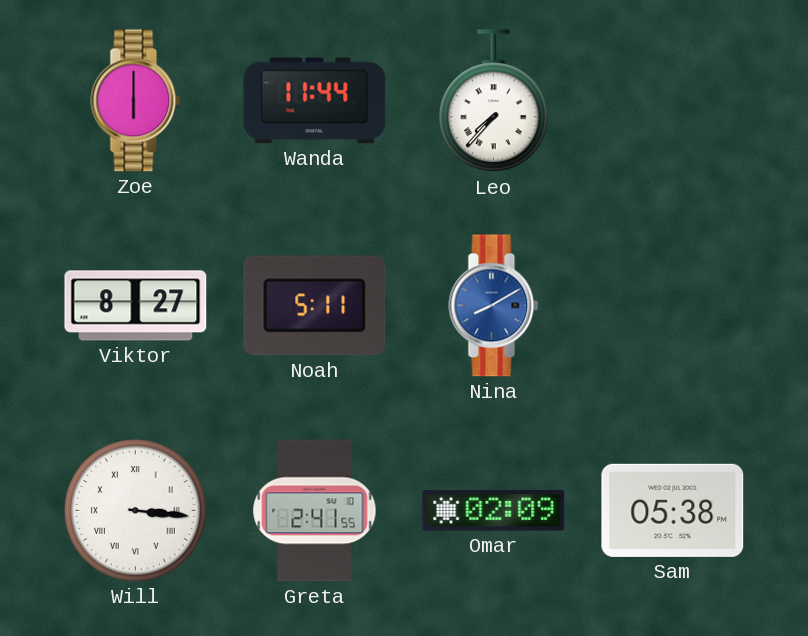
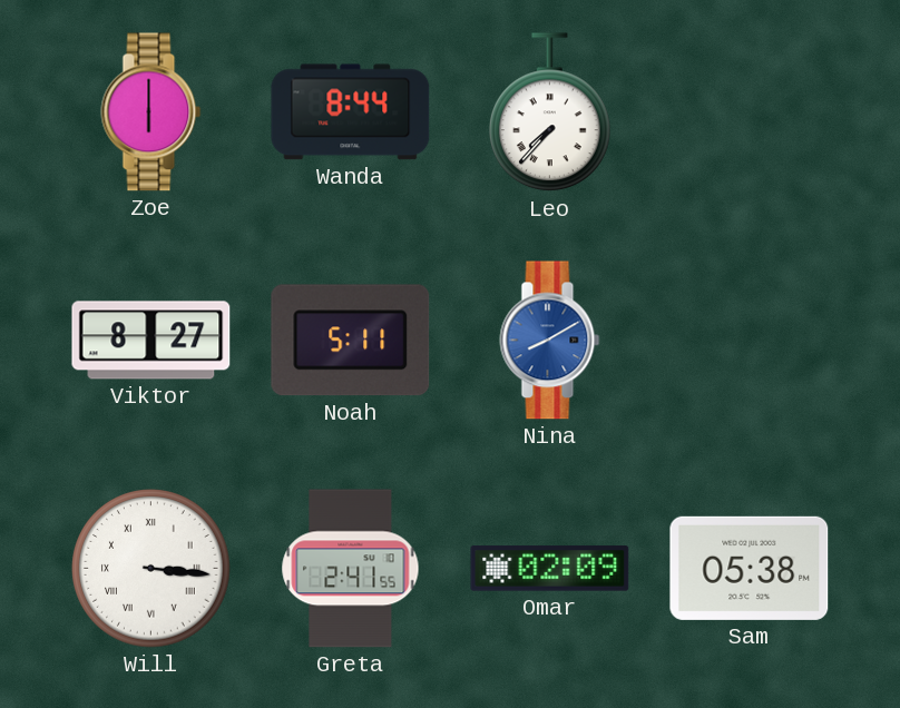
Wanda: 11:44 -> 8:44 (351, 112)
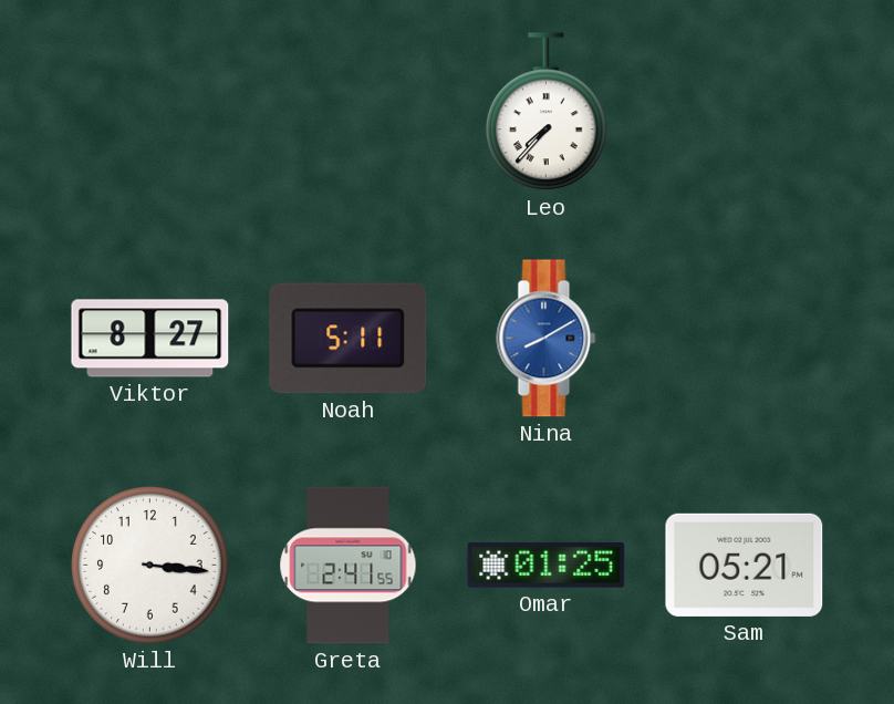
Zoe: 6:00 -> none (151, 112)
Wanda: 8:44 -> none (351, 112)
Will numerals: Roman -> Arabic (150, 566)
Omar: 02:09 -> 01:25 (547, 566)
Sam: 05:38 -> 05:21 (745, 565)
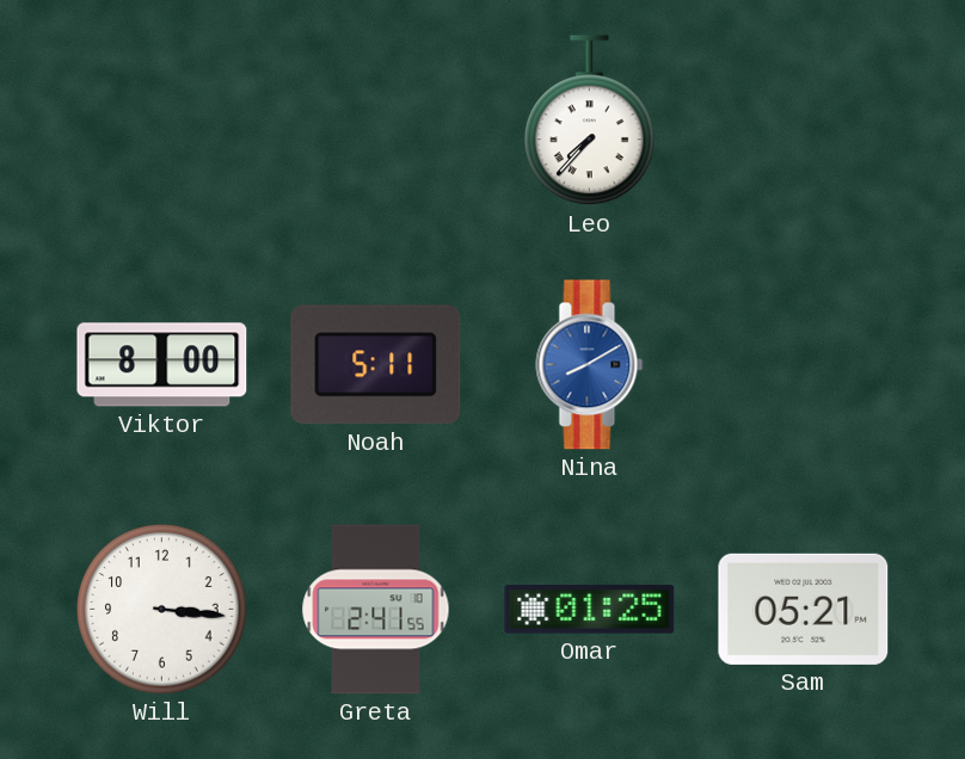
Viktor: 8:27 -> 8:00 (162, 365)
